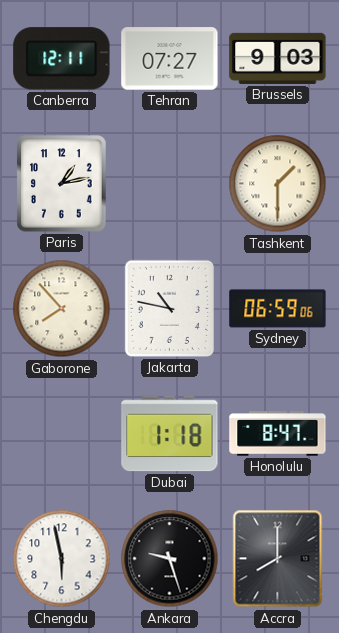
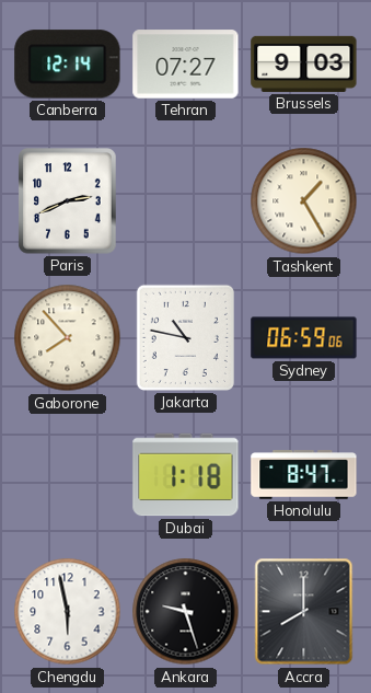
Canberra: 12:11 -> 12:14 (68, 65)
Paris: 1:13 -> 2:41 (68, 201)
Tashkent: 1:30 -> 1:25 (304, 201)
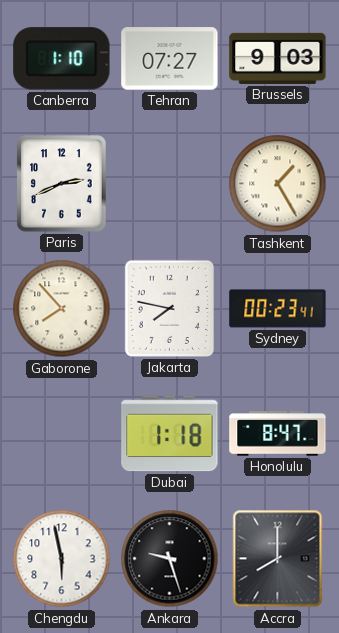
Canberra: 12:14 -> 1:10 (62, 59)
Jakarta: 10:47 -> 7:47 (169, 308)
Sydney: 06:59 -> 00:23 (278, 309)
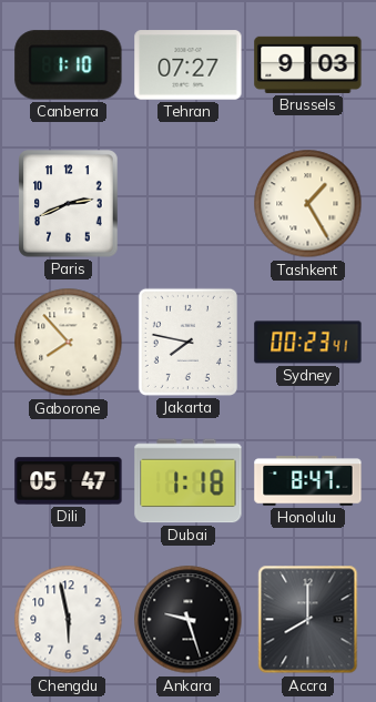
Dili: none -> 05:47 (69, 481)
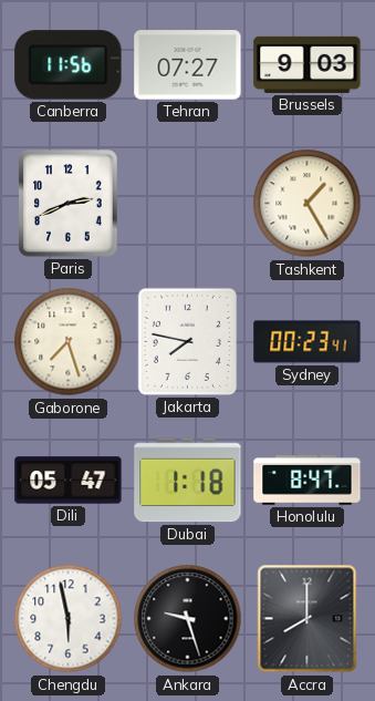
Canberra: 1:10 -> 11:56 (69, 65)
Gaborone: 7:53 -> 7:27 (69, 342)
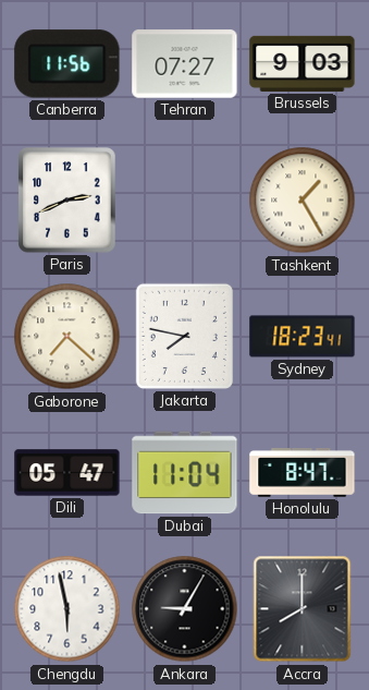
Gaborone: 7:27 -> 7:22 (67, 337)
Sydney: 00:23 -> 18:23 (303, 337)
Dubai: 1:18 -> 11:04 (185, 473)
Ankara: 9:27 -> 9:05 (185, 609)
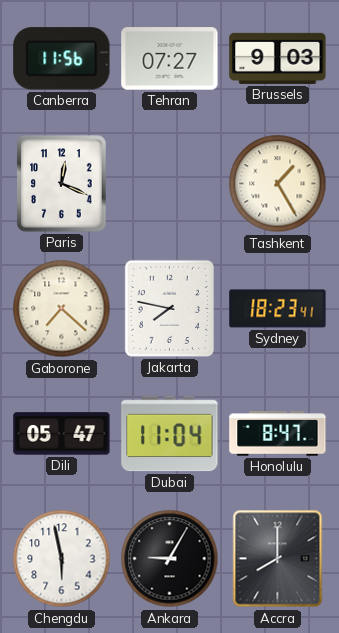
Paris: 2:41 -> 12:19 (62, 184)
